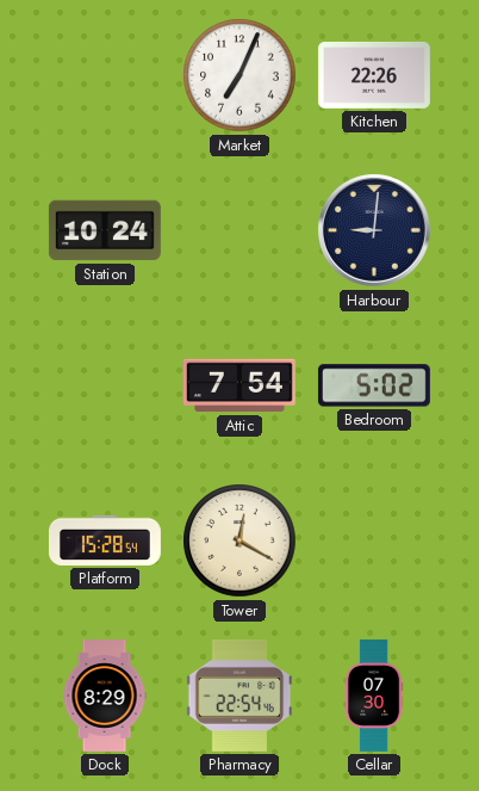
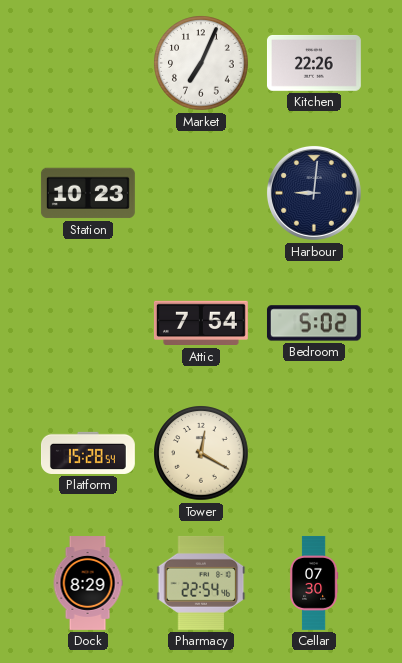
Station: 10:24 -> 10:23 (88, 193)
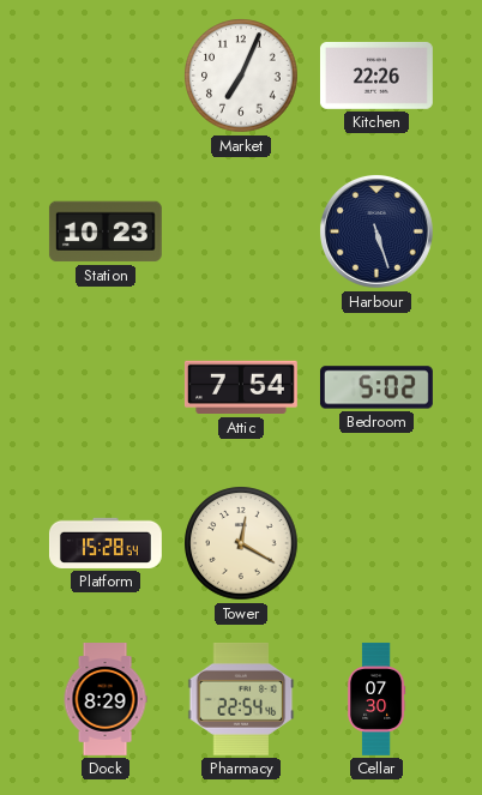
Harbour: 9:01 -> 5:27 (376, 231)
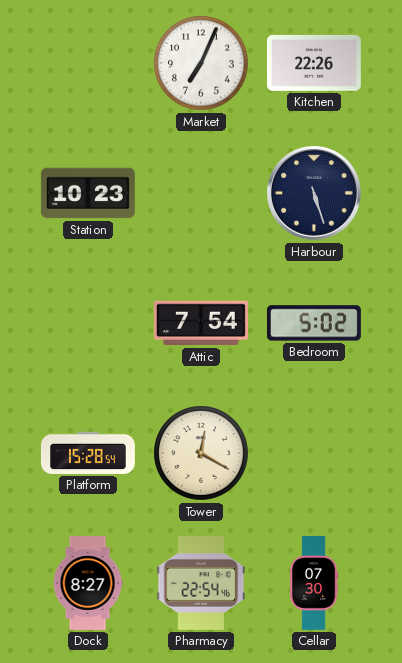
Dock: 8:29 -> 8:27 (88, 584)
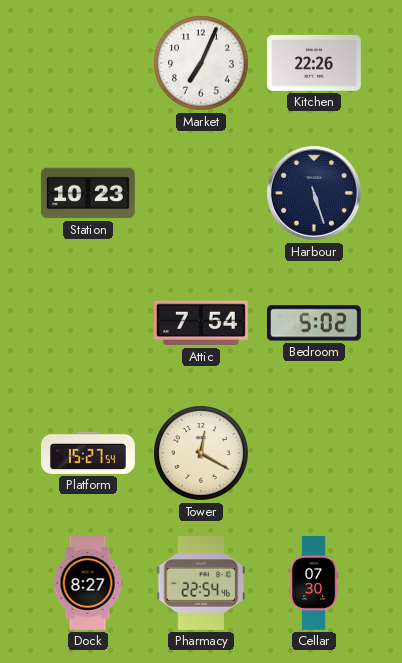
Platform: 15:28 -> 15:27 (88, 453)
